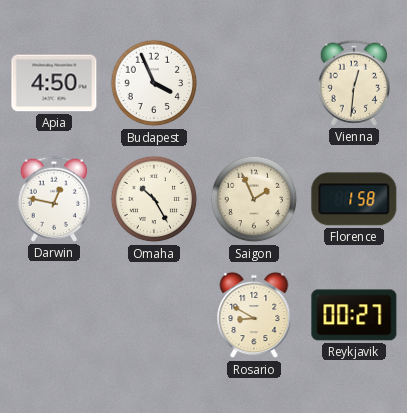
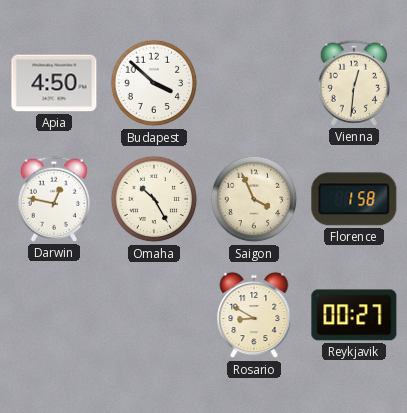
Budapest: 3:56 -> 3:52 (154, 83)
Saigon: 1:56 -> 3:56 (254, 199)
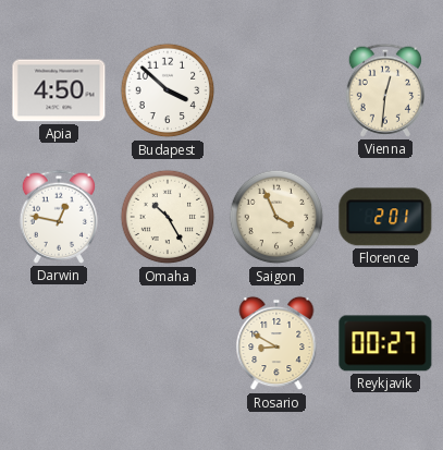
Florence: 1:58 -> 2:01 (385, 217)
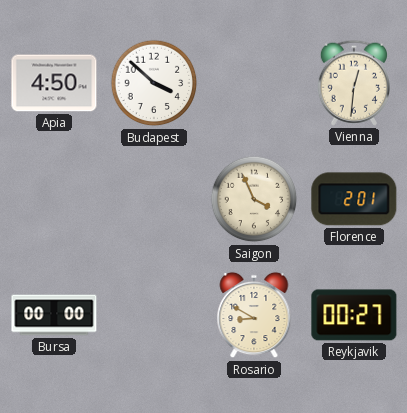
Darwin: 12:47 -> none (59, 217)
Omaha: 10:25 -> none (168, 217)
Bursa: none -> 00:00 (54, 315)
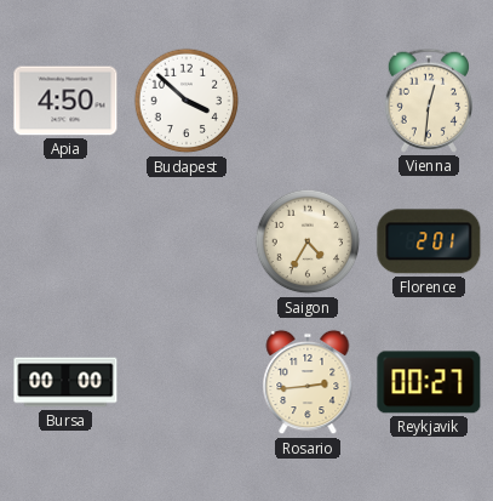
Saigon: 3:56 -> 4:35 (308, 241)
Rosario: 8:50 -> 2:44 (308, 382)
